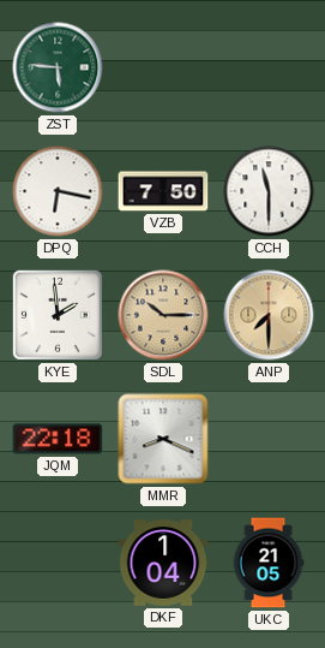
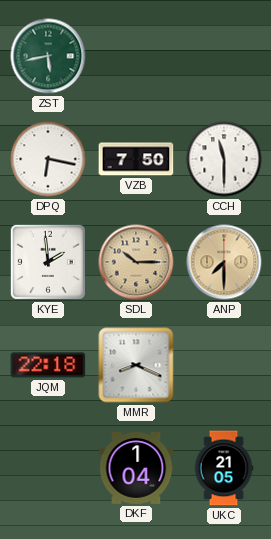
ZST: 5:46 -> 5:43 (48, 56)
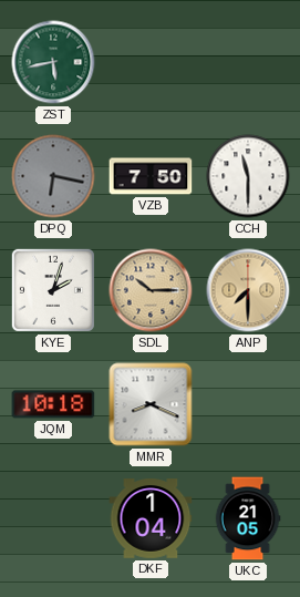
DPQ dial: white -> grey (53, 176)
KYE: 1:59 -> 2:03 (53, 290)
JQM: 22:18 -> 10:18 (53, 404)
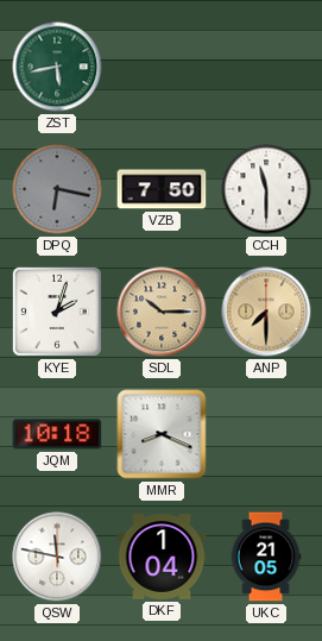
QSW: none -> 11:47 (57, 557)
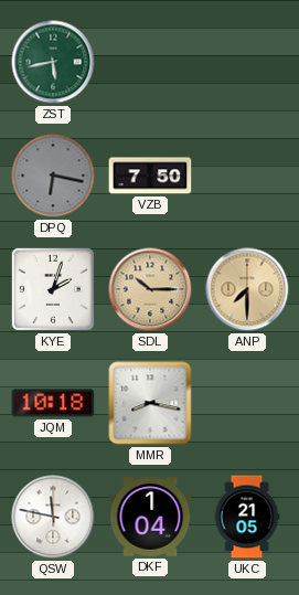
CCH: 11:30 -> none (266, 189)
MMR: 8:19 -> 8:17 (150, 403)
